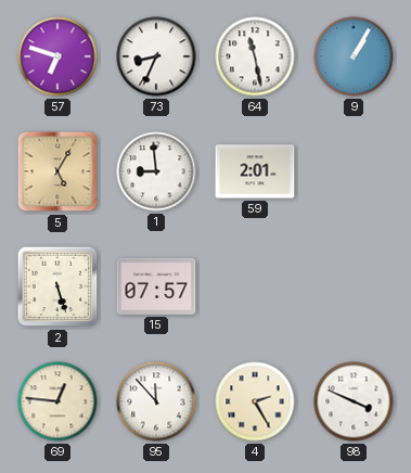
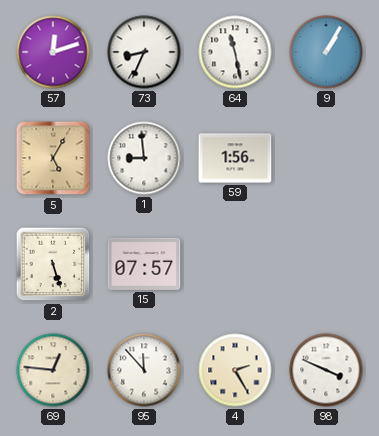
57: 6:48 -> 12:12 (53, 52)
59: 2:01 -> 1:56 (235, 158)
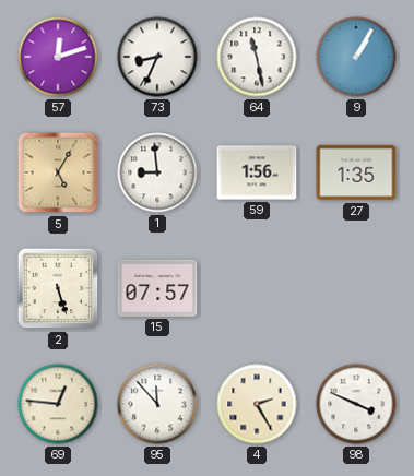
27: none -> 1:35 (356, 172)
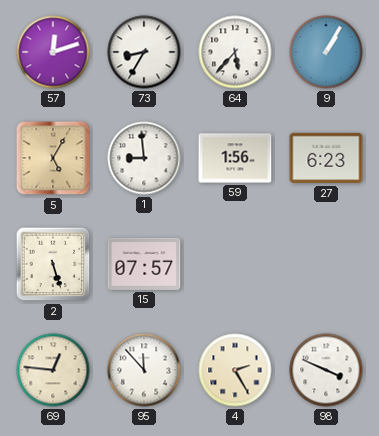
73: 8:34 -> 8:35 (144, 52)
64: 11:28 -> 5:37 (235, 52)
27: 1:35 -> 6:23 (326, 158)
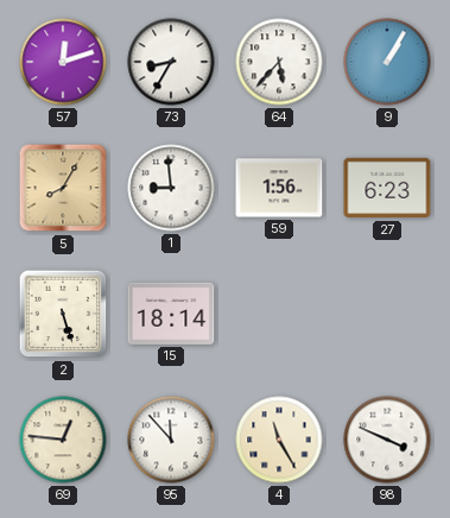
5: 5:05 -> 8:05 (63, 188)
15: 07:57 -> 18:14 (171, 314)
4: 2:25 -> 11:25 (279, 440)
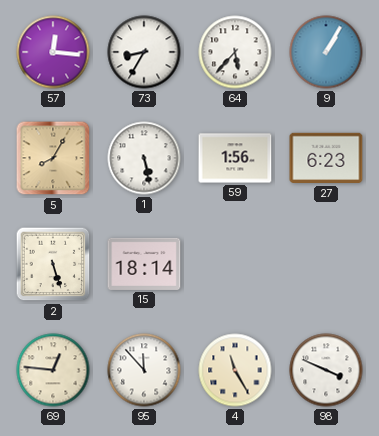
57: 12:12 -> 12:16 (53, 52)
1: 8:59 -> 5:28 (144, 158)
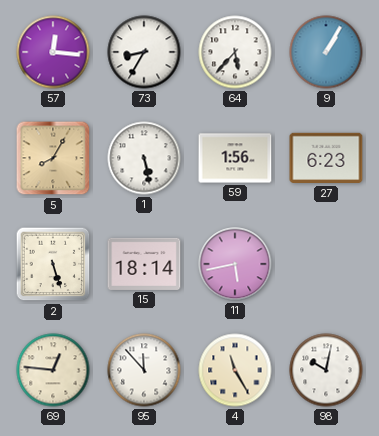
11: none -> 5:43 (235, 264)
98: 3:49 -> 10:02 (326, 370)
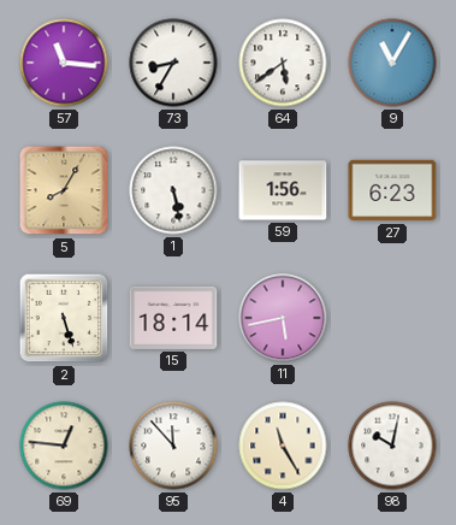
57: 12:16 -> 11:16 (64, 63)
64: 5:37 -> 5:39 (283, 63)
9: 1:05 -> 11:05 (392, 63)
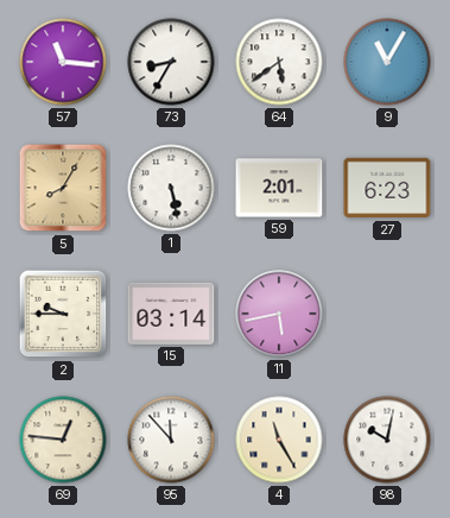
59: 1:56 -> 2:01 (279, 188)
2: 5:27 -> 9:45 (63, 314)
15: 18:14 -> 03:14 (171, 314)
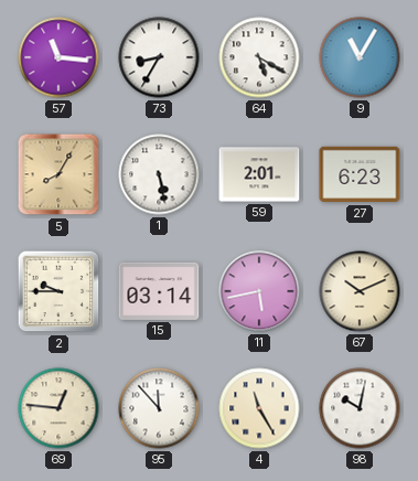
64: 5:39 -> 5:20 (259, 57)
67: none -> 10:11 (360, 291)
